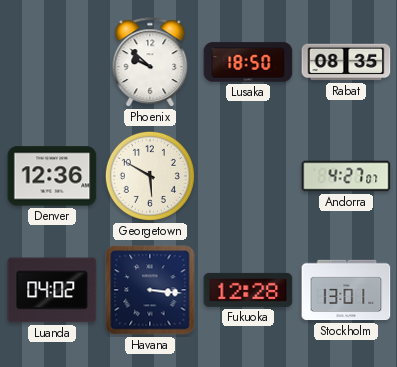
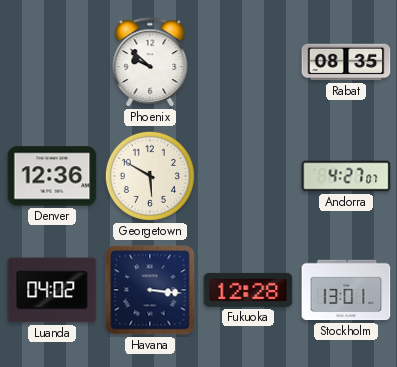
Lusaka: 18:50 -> none (248, 62)
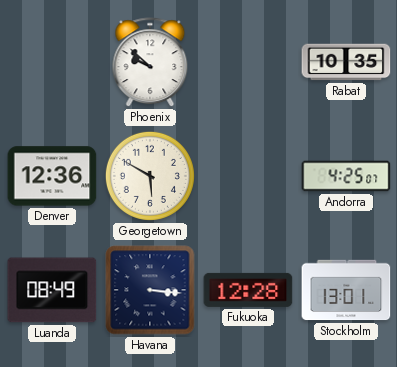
Rabat: 08:35 -> 10:35 (346, 62)
Andorra: 4:27 -> 4:25 (346, 176)
Luanda: 04:02 -> 08:49 (52, 290)
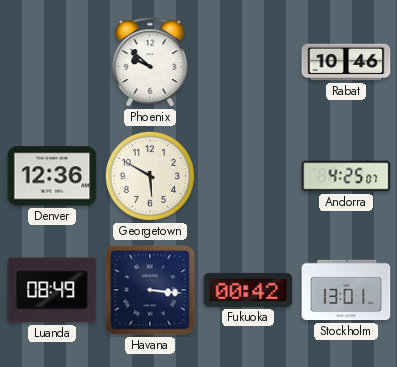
Rabat: 10:35 -> 10:46 (346, 62)
Fukuoka: 12:28 -> 00:42 (248, 290)
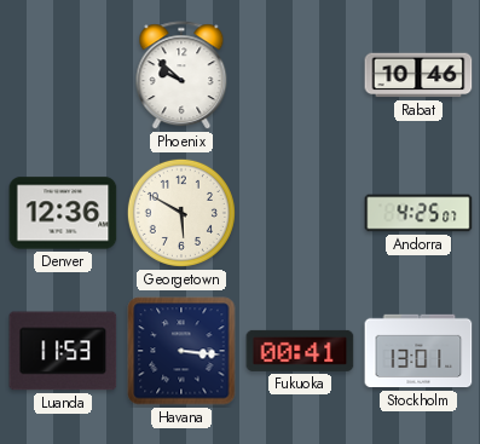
Luanda: 08:49 -> 11:53 (63, 351)
Fukuoka: 00:42 -> 00:41 (300, 351)
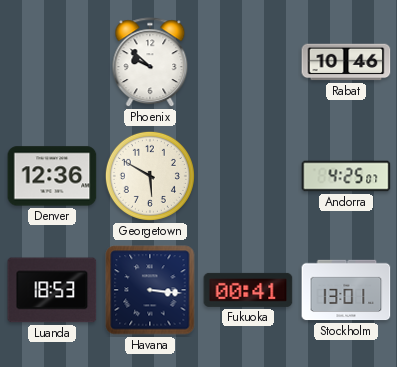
Luanda: 11:53 -> 18:53 (52, 290)
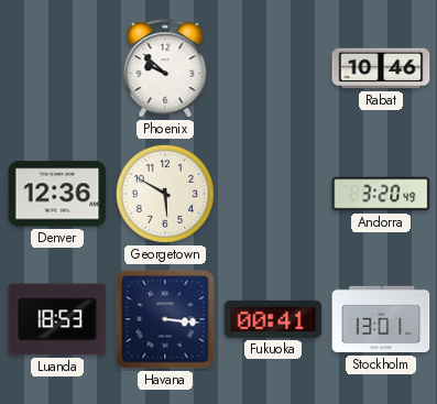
Andorra: 4:25 -> 3:20 (381, 194)
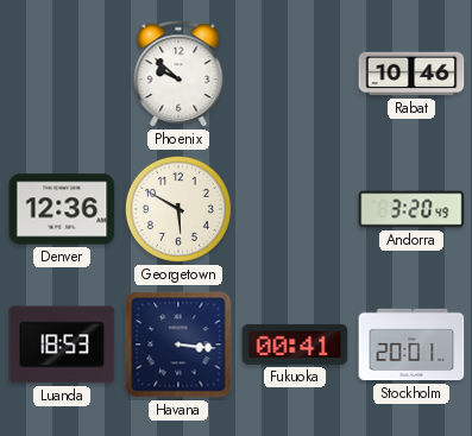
Stockholm: 13:01 -> 20:01 (411, 345)
